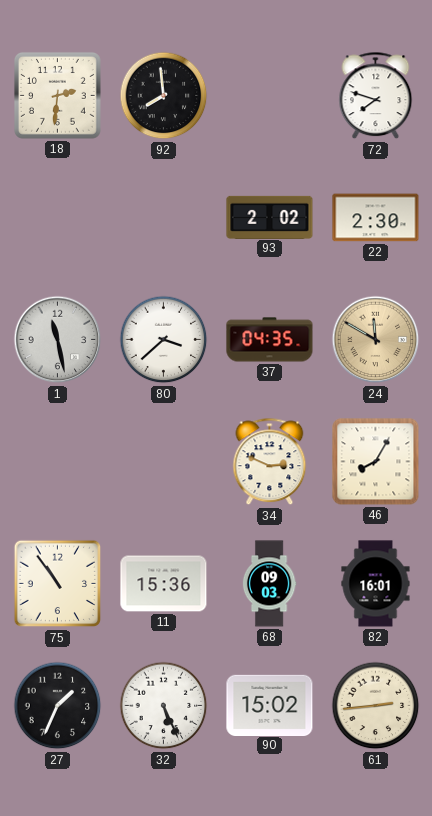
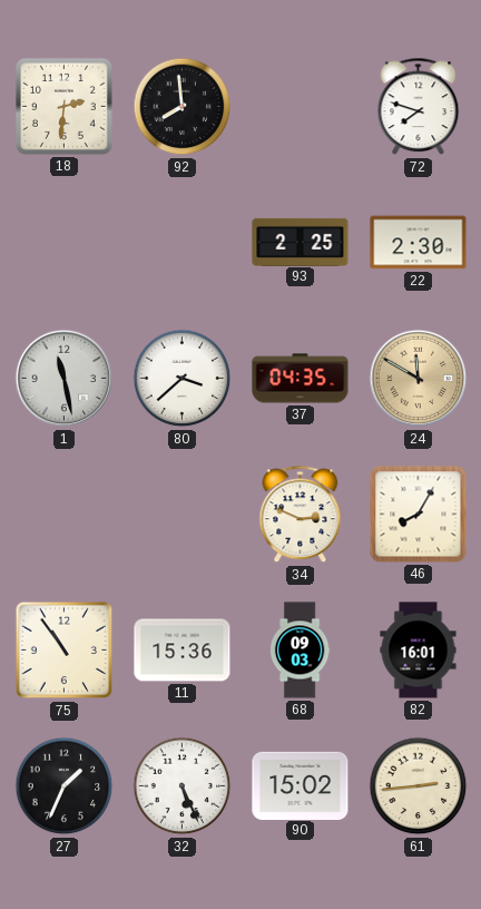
93: 2:02 -> 2:25 (301, 242)
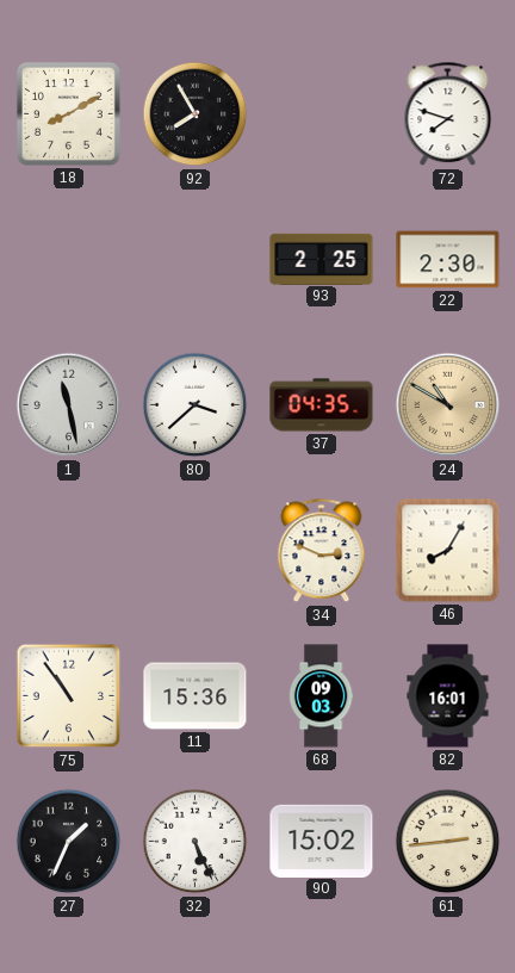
18: 2:31 -> 8:10 (68, 113)
92: 7:59 -> 7:55 (196, 114)
24: 11:50 -> 10:50 (448, 405)
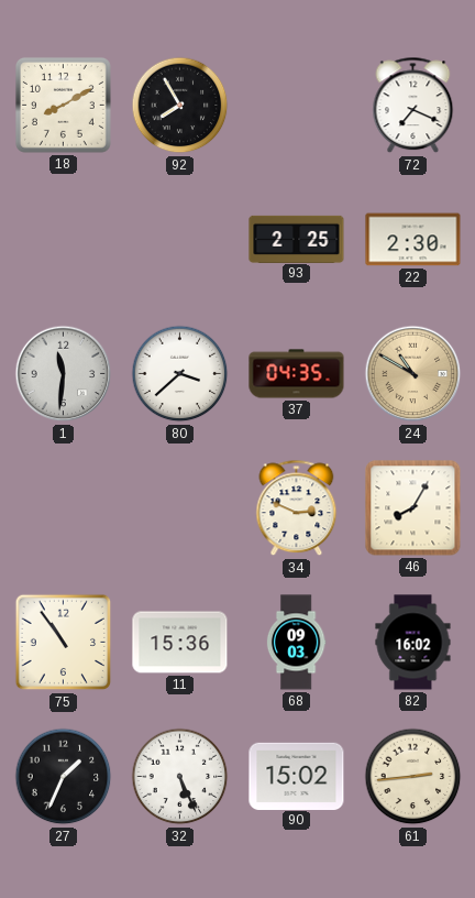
72: 7:48 -> 7:19 (413, 106)
1: 11:28 -> 11:31 (64, 374)
82: 16:01 -> 16:02 (413, 643)
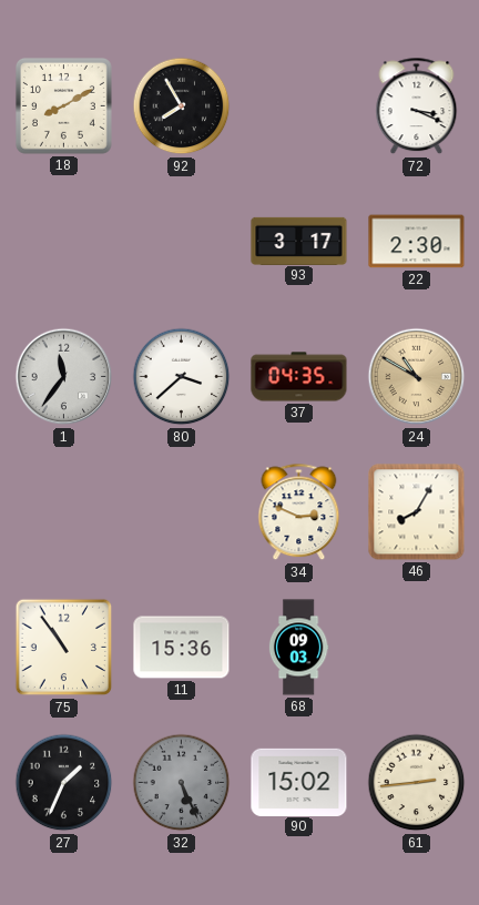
72: 7:19 -> 3:19 (417, 106)
93: 2:25 -> 3:17 (299, 241)
1: 11:31 -> 11:36 (64, 377)
82: 16:02 -> none (413, 643)
32 dial: white -> grey (182, 783)
